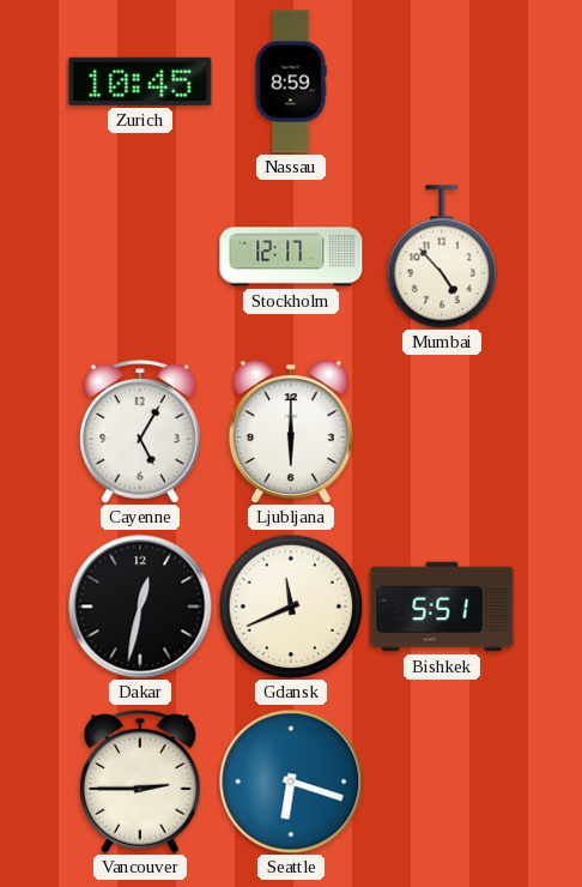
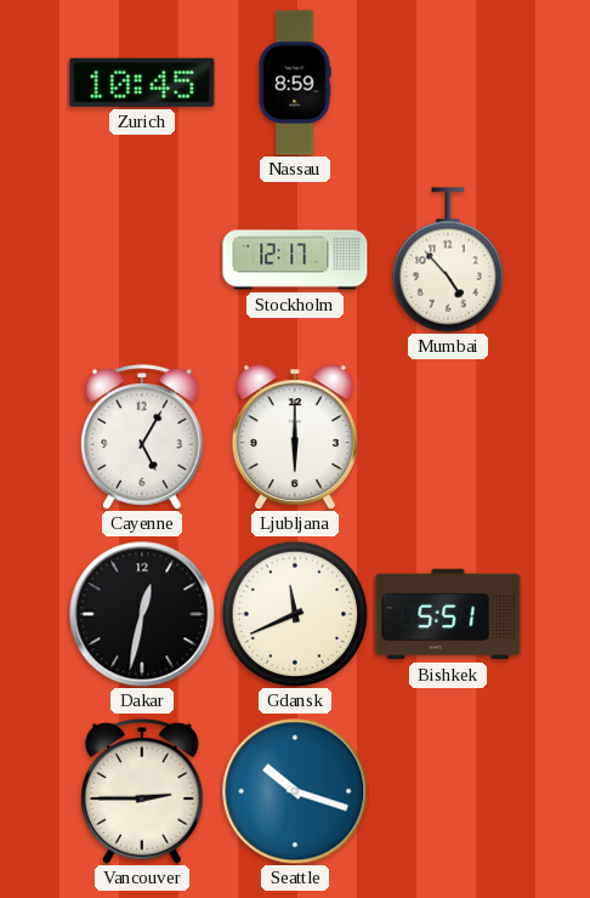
Seattle: 6:18 -> 10:18 (295, 791)
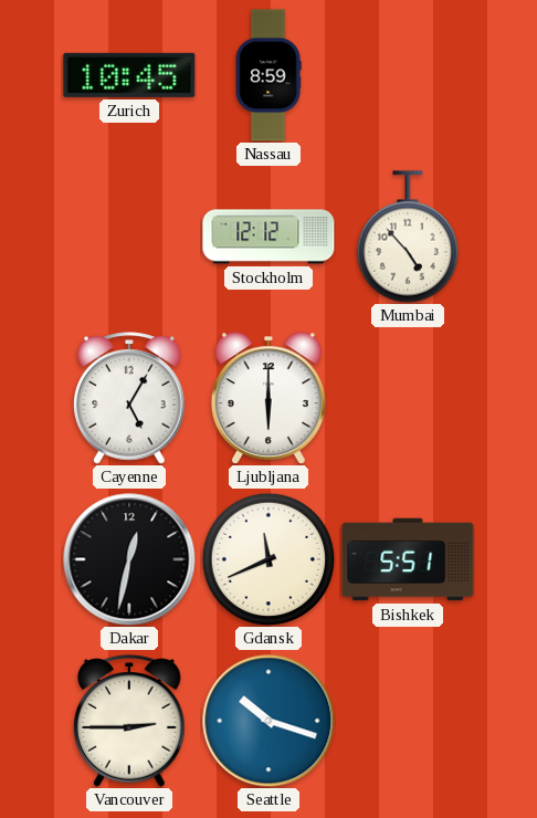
Stockholm: 12:17 -> 12:12 (268, 237)
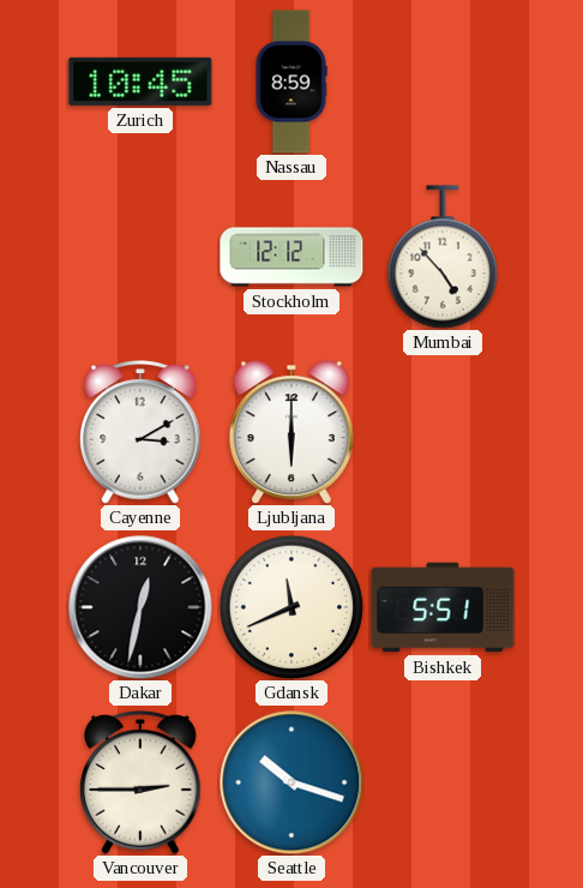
Cayenne: 5:05 -> 3:10 (140, 432)
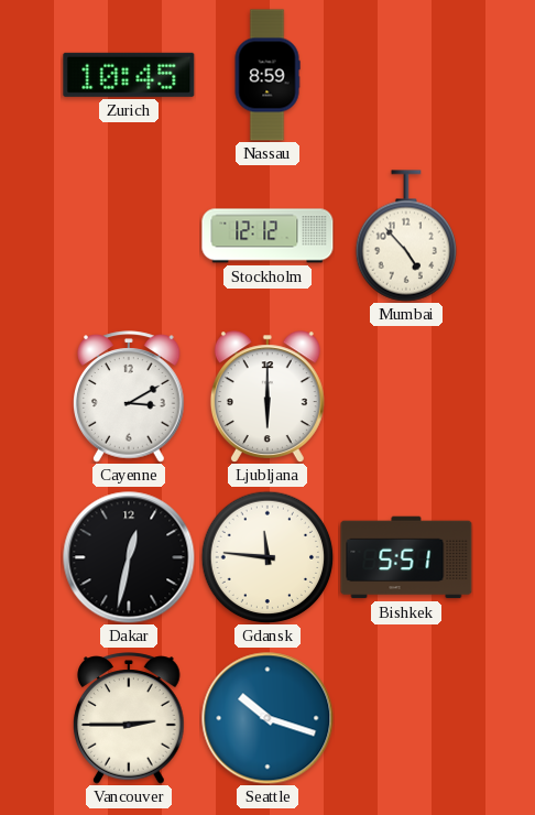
Gdansk: 11:41 -> 11:46 (267, 557)
